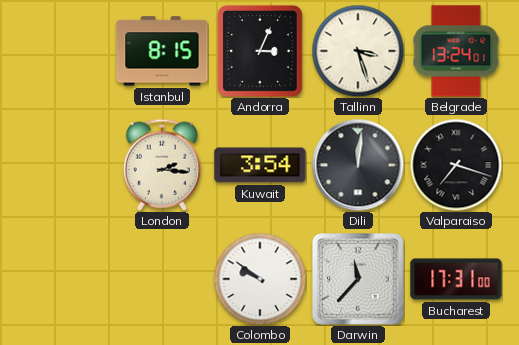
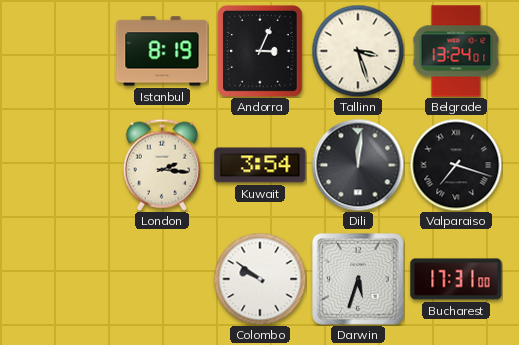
Istanbul: 8:15 -> 8:19 (162, 51)
Darwin: 11:37 -> 5:33 (358, 279)
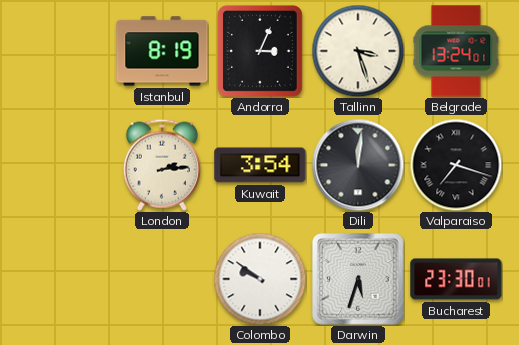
London: 2:16 -> 2:14 (162, 165)
Bucharest: 17:31 -> 23:30 (456, 279)
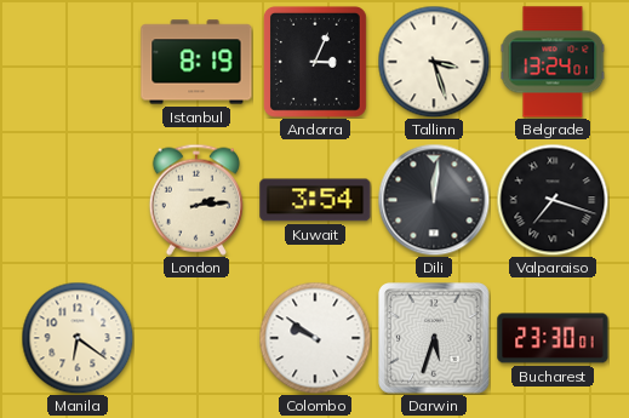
Manila: none -> 6:21 (78, 338)
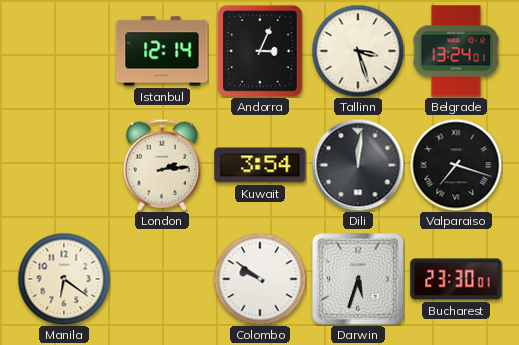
Istanbul: 8:19 -> 12:14 (162, 51)
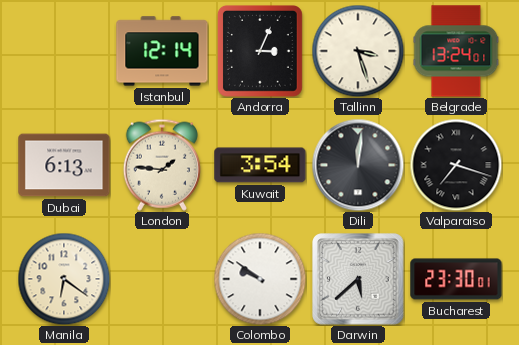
Dubai: none -> 6:13 (64, 165)
London: 2:14 -> 1:46 (162, 165)
Darwin: 5:33 -> 5:38 (358, 279)
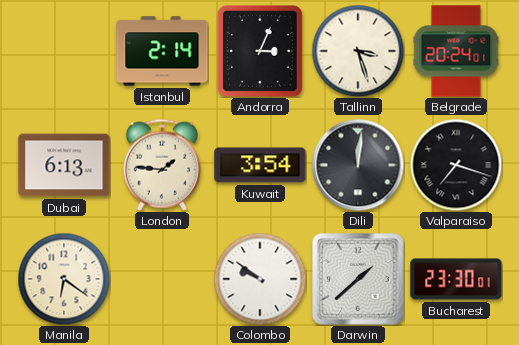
Istanbul: 12:14 -> 2:14 (162, 51)
Belgrade: 13:24 -> 20:24 (456, 51)
Darwin: 5:38 -> 1:38 (358, 279)
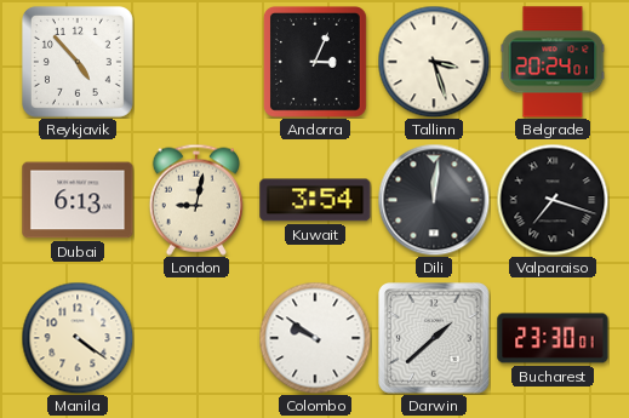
Reykjavik: none -> 4:53 (78, 62)
Istanbul: 2:14 -> none (162, 51)
London: 1:46 -> 9:02 (196, 200)
Manila: 6:21 -> 4:21 (78, 338)
